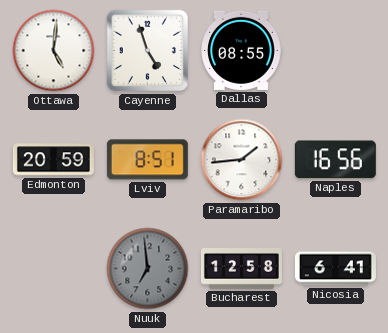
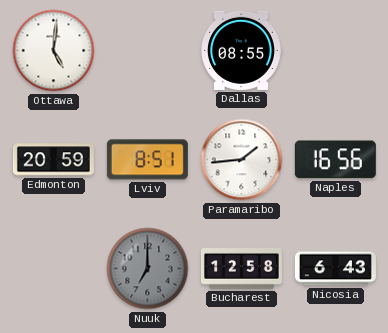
Cayenne: 4:57 -> none (148, 51)
Nuuk: 6:59 -> 7:00 (148, 269)
Nicosia: 6:41 -> 6:43 (335, 269)
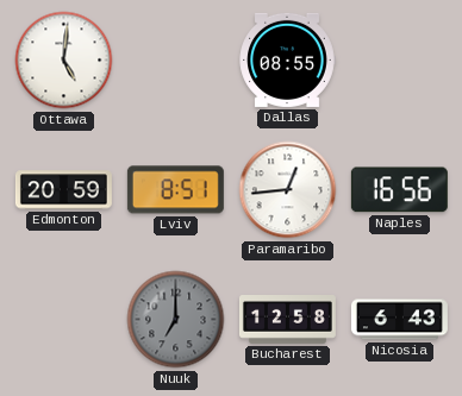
Paramaribo: 1:44 -> 12:44 (288, 190)
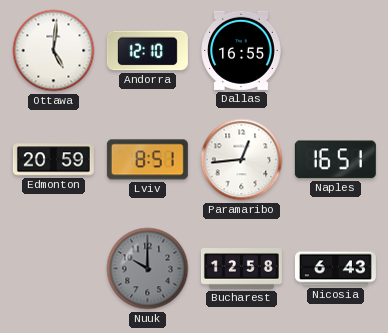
Andorra: none -> 12:10 (147, 51)
Dallas: 08:55 -> 16:55 (241, 50)
Naples: 16:56 -> 16:51 (335, 160)
Nuuk: 7:00 -> 10:00 (148, 269)
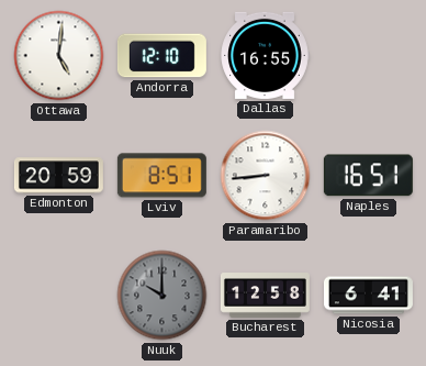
Paramaribo: 12:44 -> 8:44 (266, 176)
Nicosia: 6:43 -> 6:41 (368, 296)
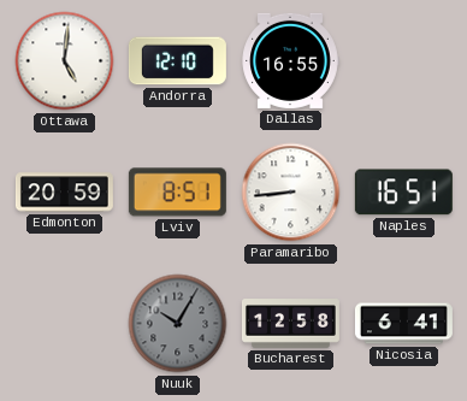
Nuuk: 10:00 -> 10:05 (178, 324)
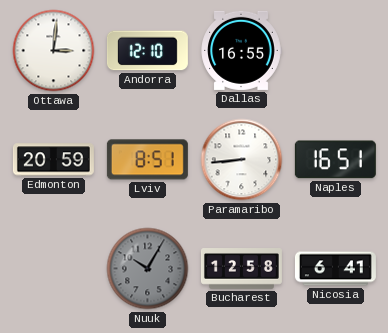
Ottawa: 5:01 -> 3:01 (54, 51)
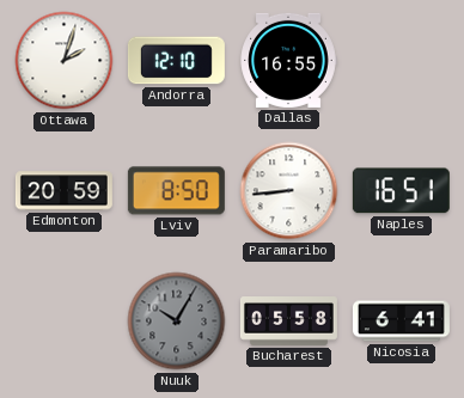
Ottawa: 3:01 -> 2:03 (65, 61)
Lviv: 8:51 -> 8:50 (176, 191)
Bucharest: 12:58 -> 05:58 (288, 322)
